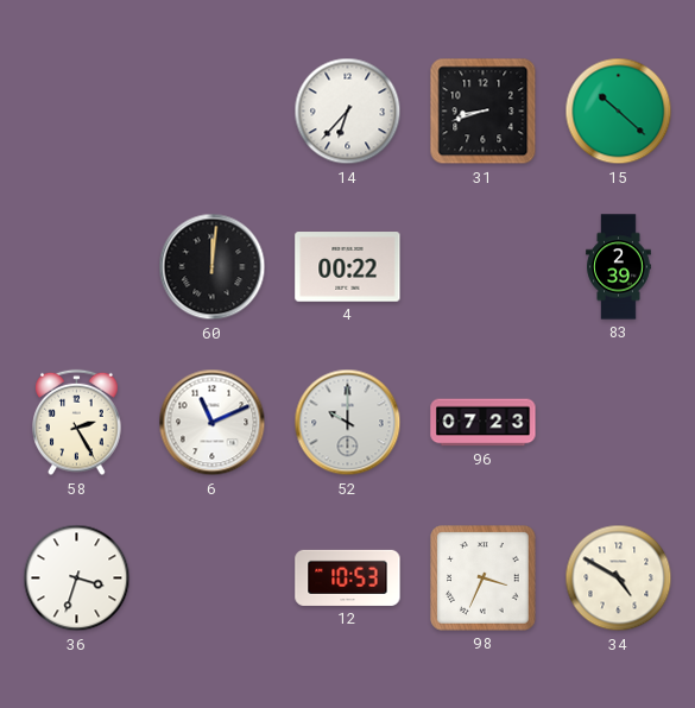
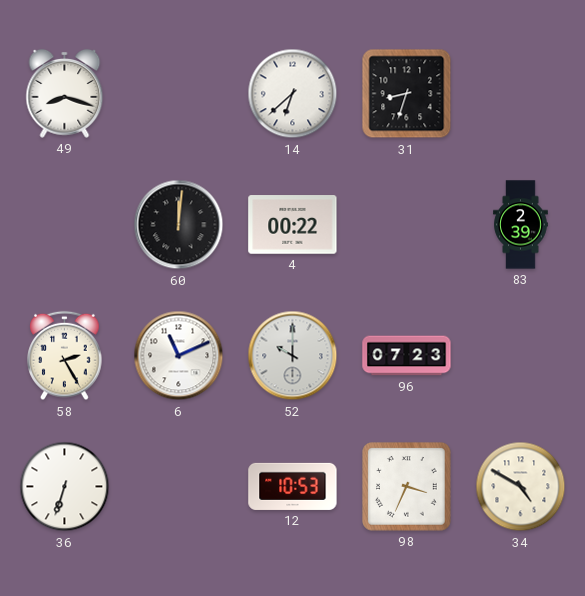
49: none -> 8:18 (65, 93)
14: 6:37 -> 6:38 (293, 94)
31: 8:42 -> 8:33 (407, 94)
15: 10:22 -> none (619, 112)
36: 3:33 -> 6:33 (65, 487)
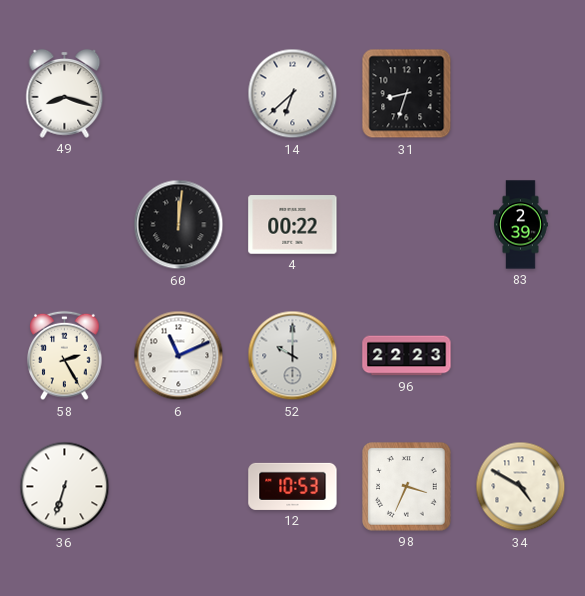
96: 07:23 -> 22:23 (407, 356)
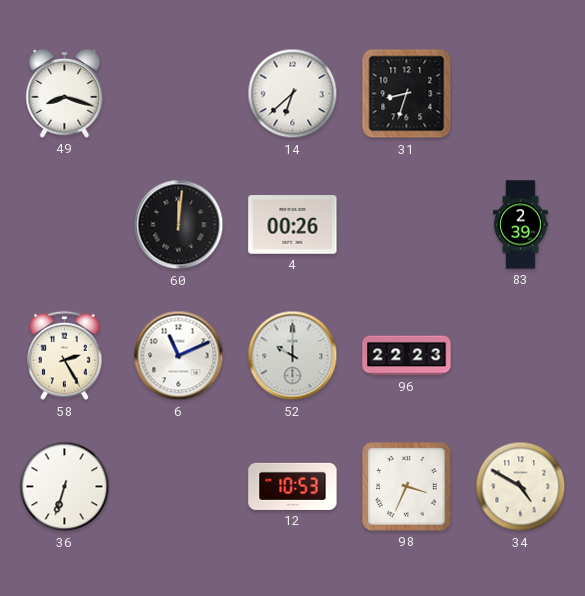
4: 00:22 -> 00:26 (293, 225)
